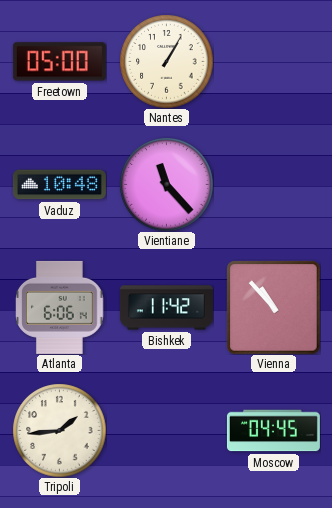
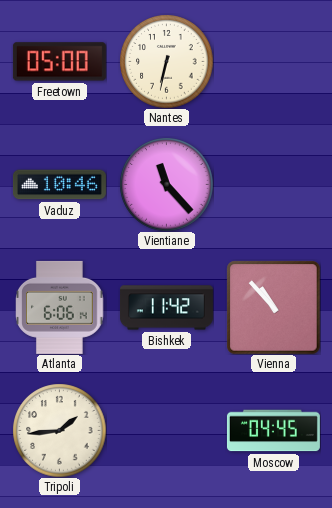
Nantes: 1:05 -> 6:32 (166, 61)
Vaduz: 10:48 -> 10:46 (59, 185)
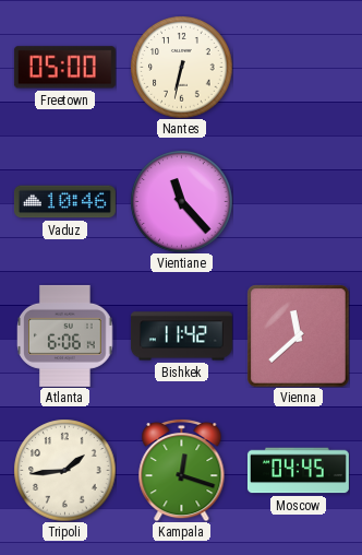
Vienna: 10:53 -> 11:38 (298, 335)
Kampala: none -> 12:18 (182, 470)
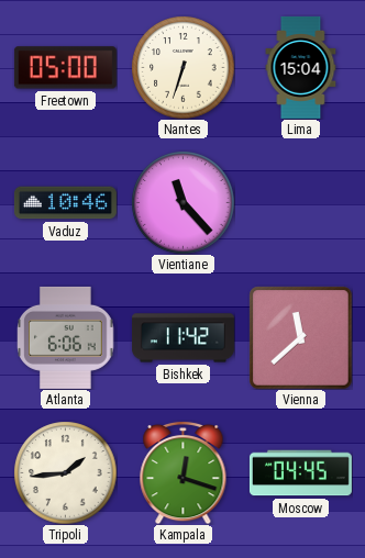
Nantes: 6:32 -> 6:33 (182, 67)
Lima: none -> 15:04 (301, 67)
